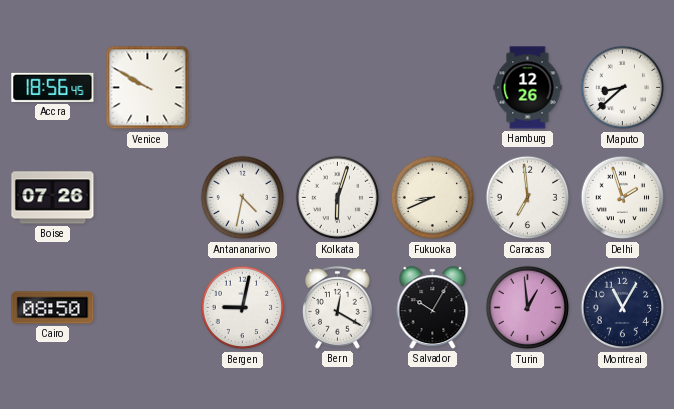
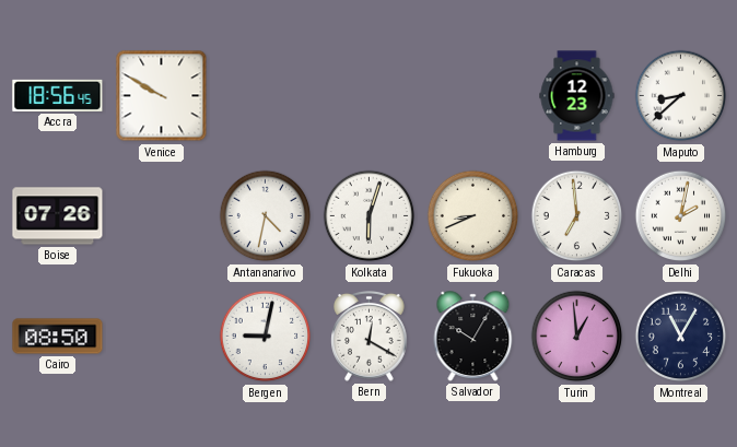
Hamburg: 12:26 -> 12:23 (577, 96)
Delhi: 1:57 -> 2:02 (681, 216)
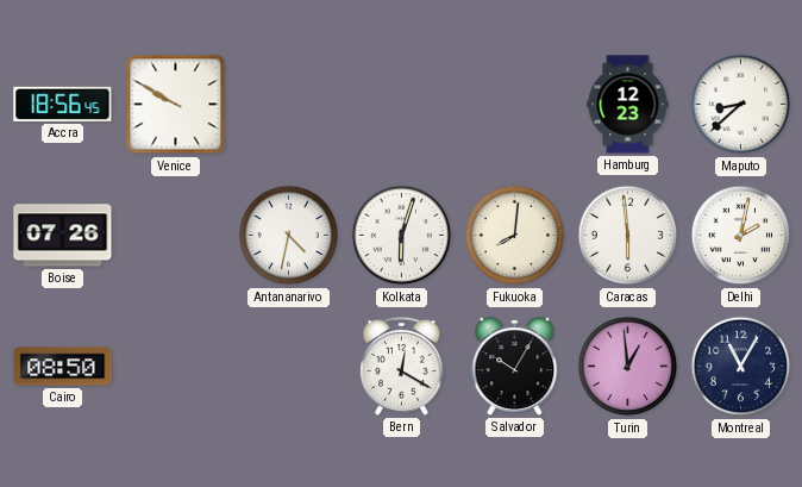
Fukuoka: 8:41 -> 8:01 (515, 236)
Caracas: 6:59 -> 5:59 (628, 236)
Bergen: 9:02 -> none (266, 337)
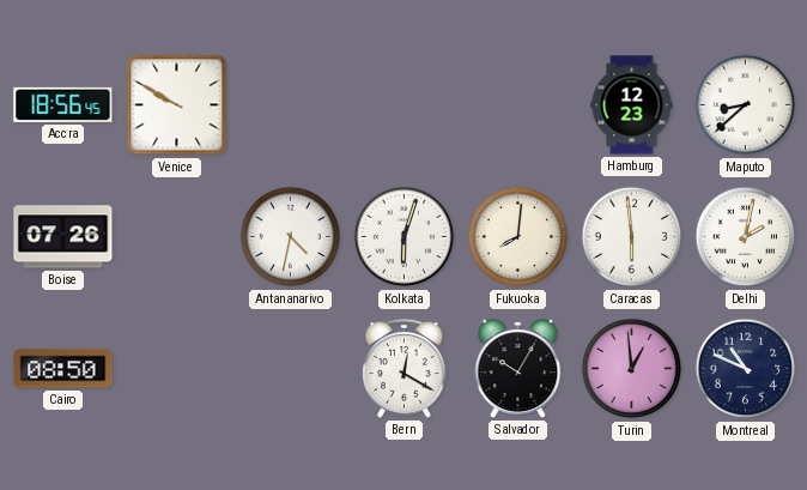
Montreal: 11:05 -> 10:49 (746, 369)
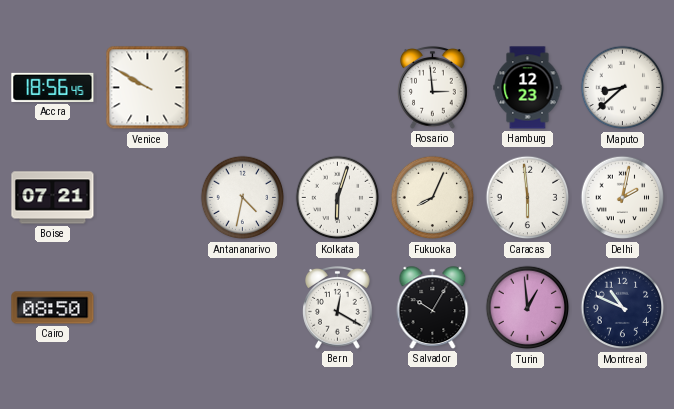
Rosario: none -> 2:59 (433, 88)
Boise: 07:26 -> 07:21 (53, 198)
Fukuoka: 8:01 -> 8:04 (433, 198)
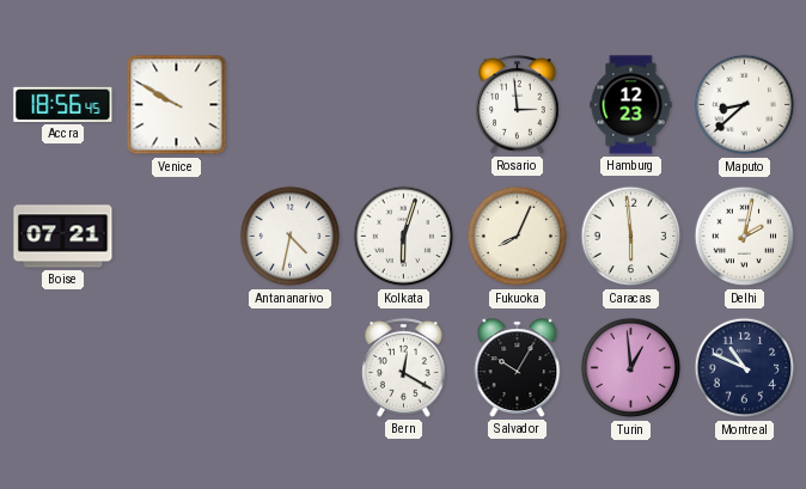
Cairo: 08:50 -> none (53, 308)
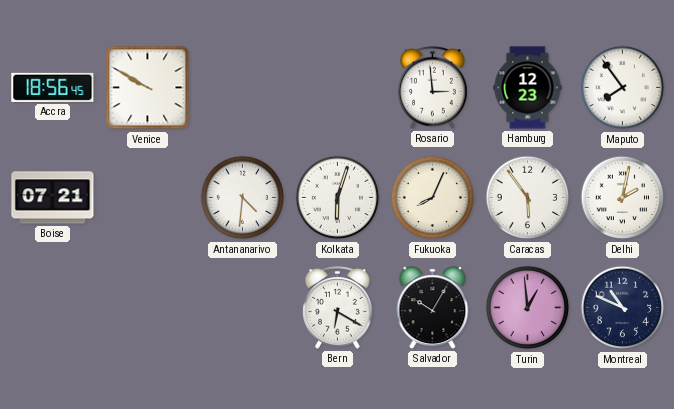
Maputo: 8:38 -> 7:54 (623, 88)
Antananarivo: 4:32 -> 4:31 (243, 198)
Caracas: 5:59 -> 5:54 (528, 198)
Bern: 12:20 -> 6:20 (338, 308)
